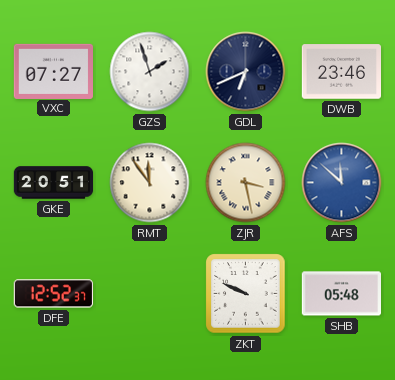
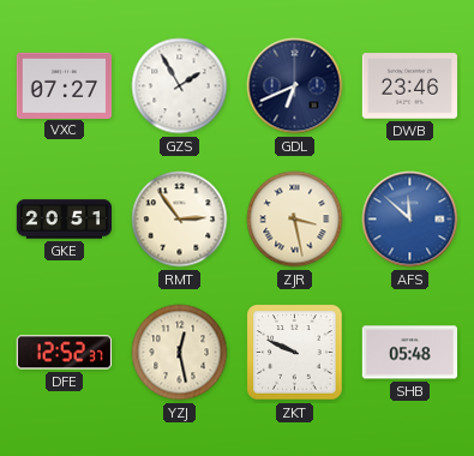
GZS: 1:57 -> 1:55 (180, 86)
RMT: 11:54 -> 2:54 (180, 220)
YZJ: none -> 12:28 (180, 353)
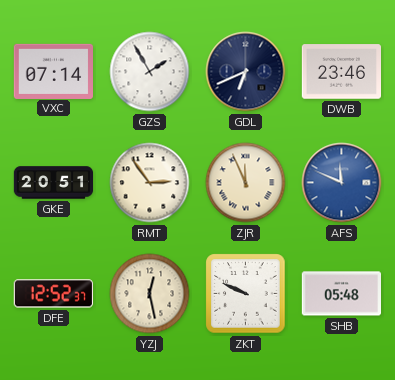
VXC: 07:27 -> 07:14 (53, 71)
ZJR: 3:28 -> 11:56 (246, 183)
AFS: 11:52 -> 11:49 (342, 183)
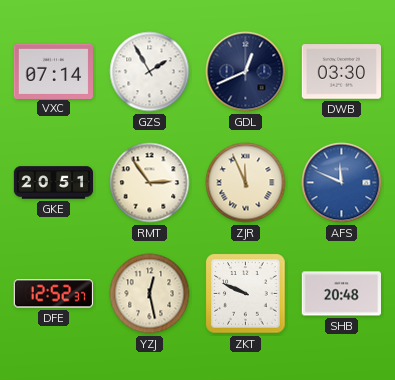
GDL: 6:41 -> 12:41 (246, 72)
DWB: 23:46 -> 03:30 (341, 72)
SHB: 05:48 -> 20:48 (341, 294)
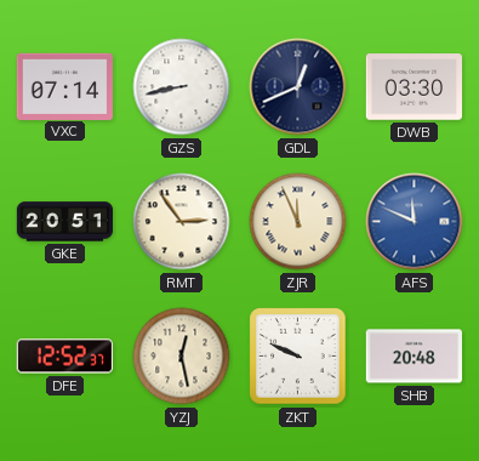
GZS: 1:55 -> 8:43 (182, 87)
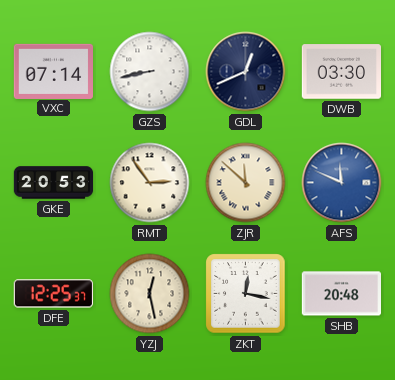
GKE: 20:51 -> 20:53 (54, 183)
ZJR: 11:56 -> 11:52 (246, 183)
DFE: 12:52 -> 12:25 (53, 294)
ZKT: 9:49 -> 12:17 (246, 294)
